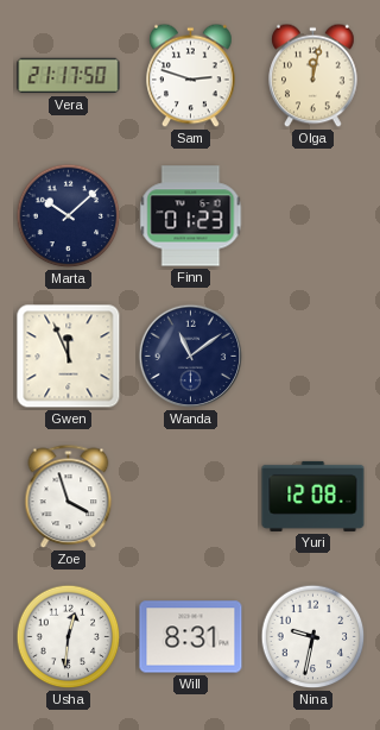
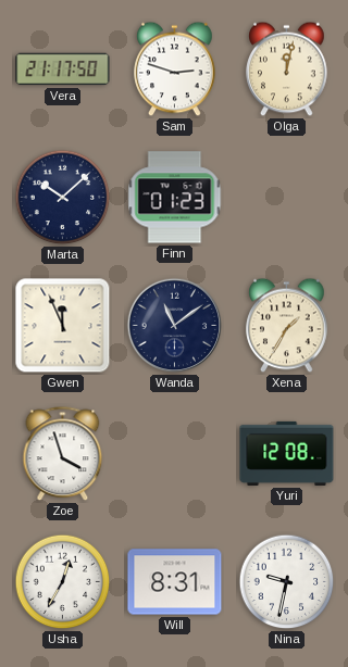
Xena: none -> 1:35 (287, 326)
Usha: 12:31 -> 12:35 (63, 582)
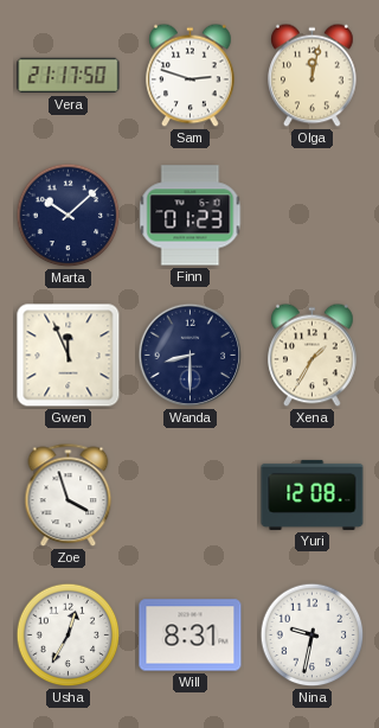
Wanda: 11:09 -> 8:30 (191, 356)
